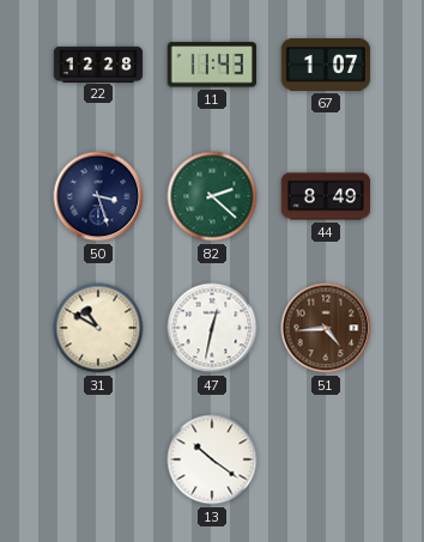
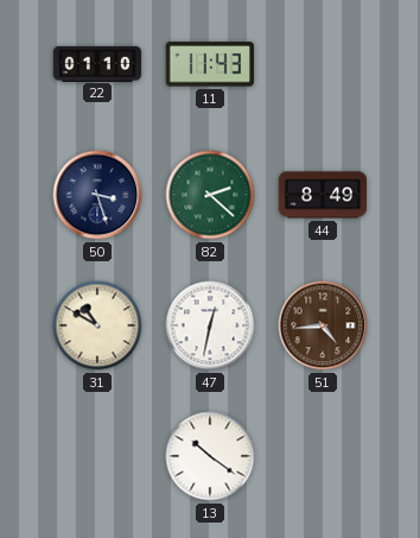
22: 12:28 -> 01:10 (97, 63)
67: 1:07 -> none (326, 65)
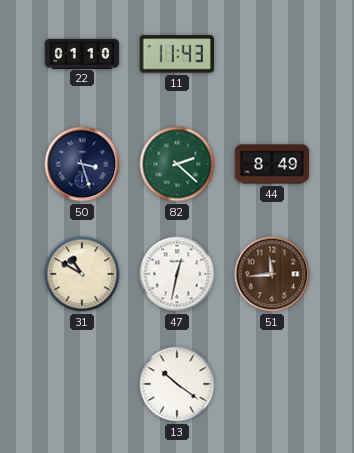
51: 4:44 -> 11:44 (272, 274)
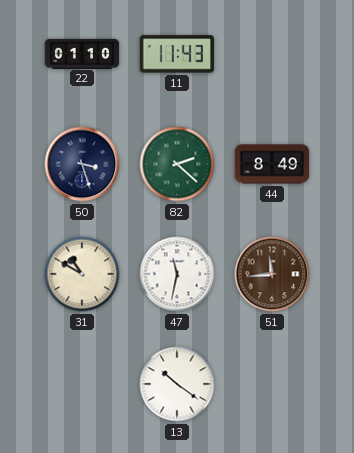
47: 12:32 -> 11:32 (177, 274)
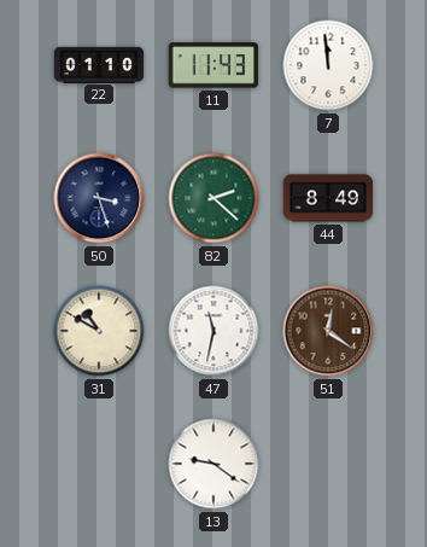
7: none -> 11:59 (328, 65)
51: 11:44 -> 12:21 (328, 331)
13: 10:21 -> 9:21 (213, 464)
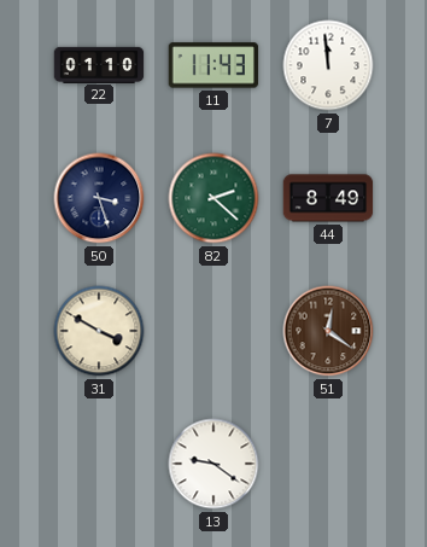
31: 10:50 -> 3:50 (99, 331)
47: 11:32 -> none (213, 331)
